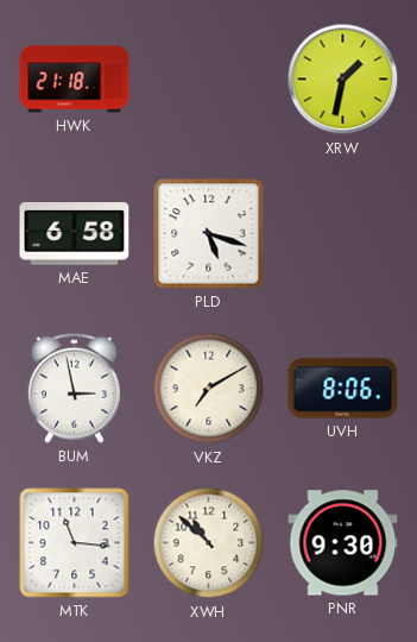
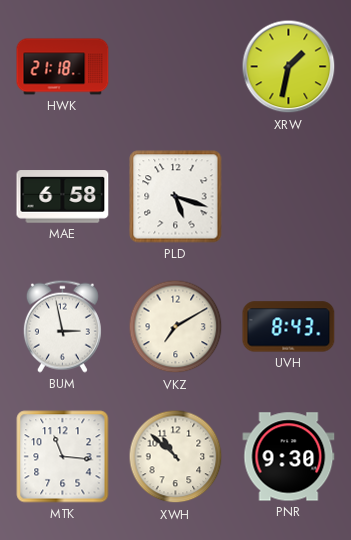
UVH: 8:06 -> 8:43 (289, 327)
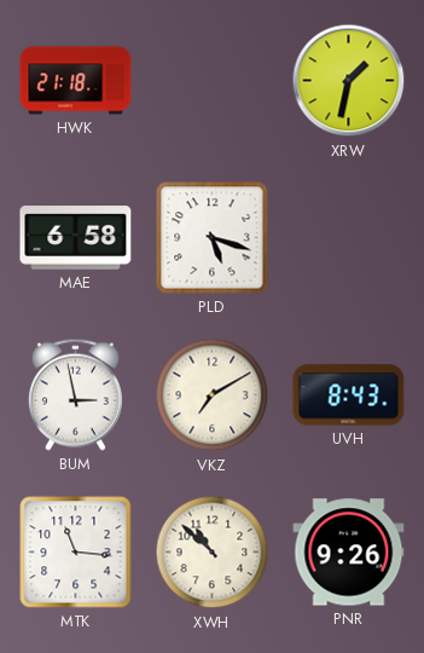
PNR: 9:30 -> 9:26 (349, 553)
